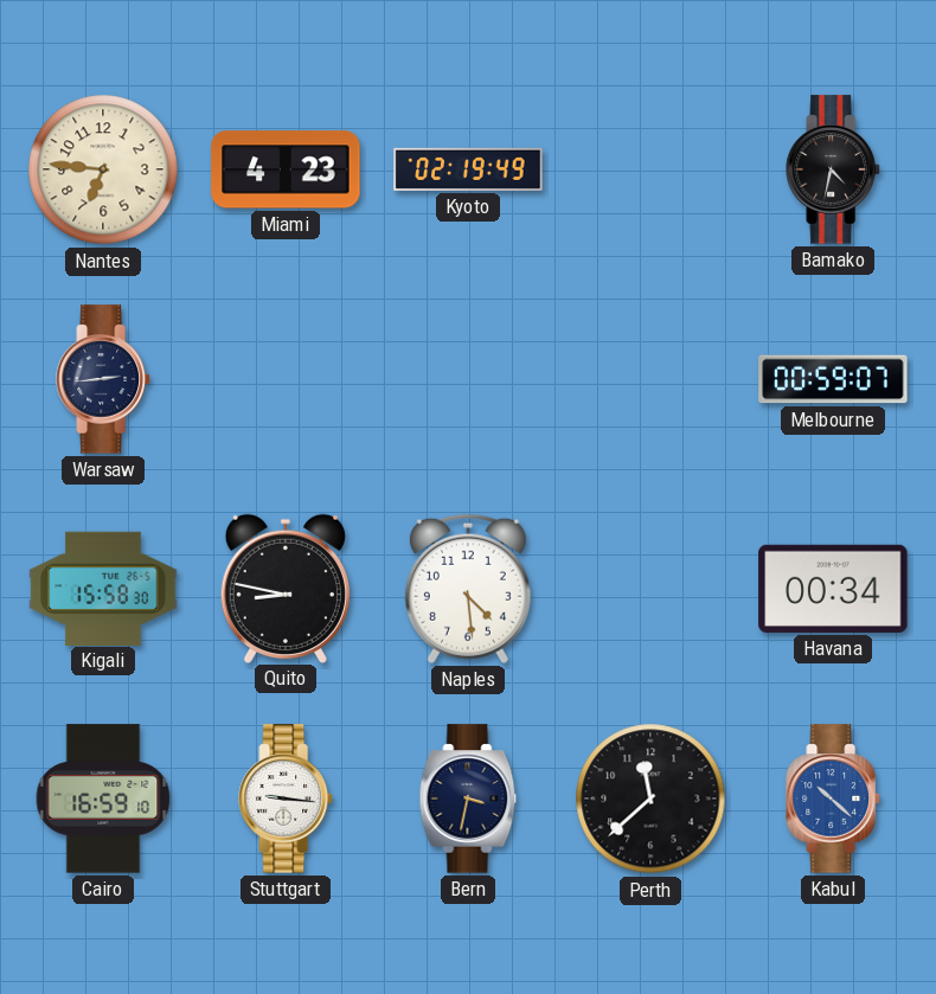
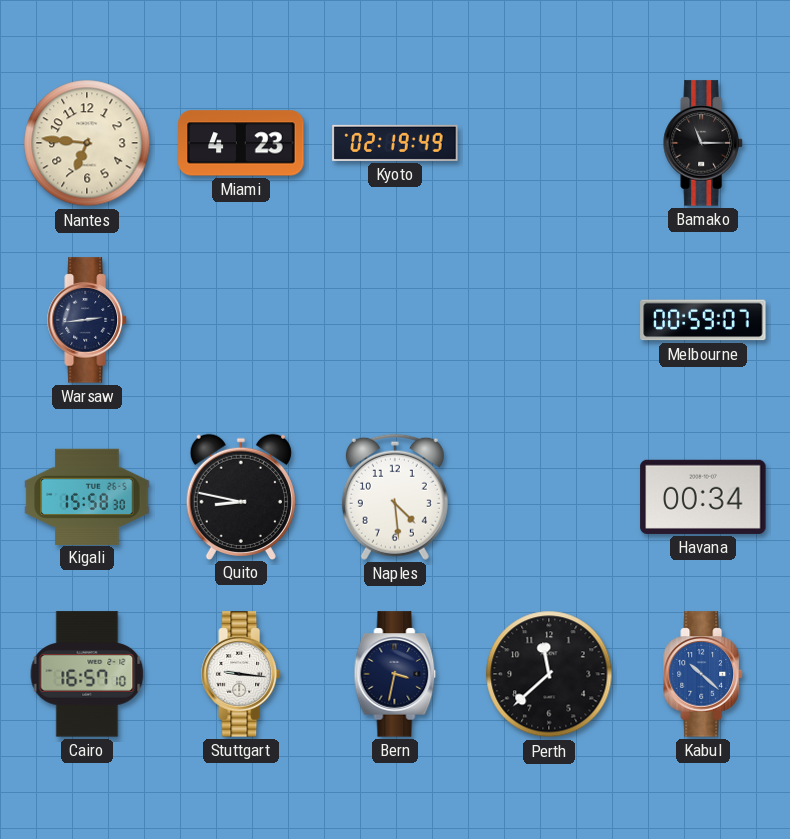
Bamako: 4:32 -> 11:15 (703, 143)
Cairo: 16:59 -> 16:57 (87, 674)
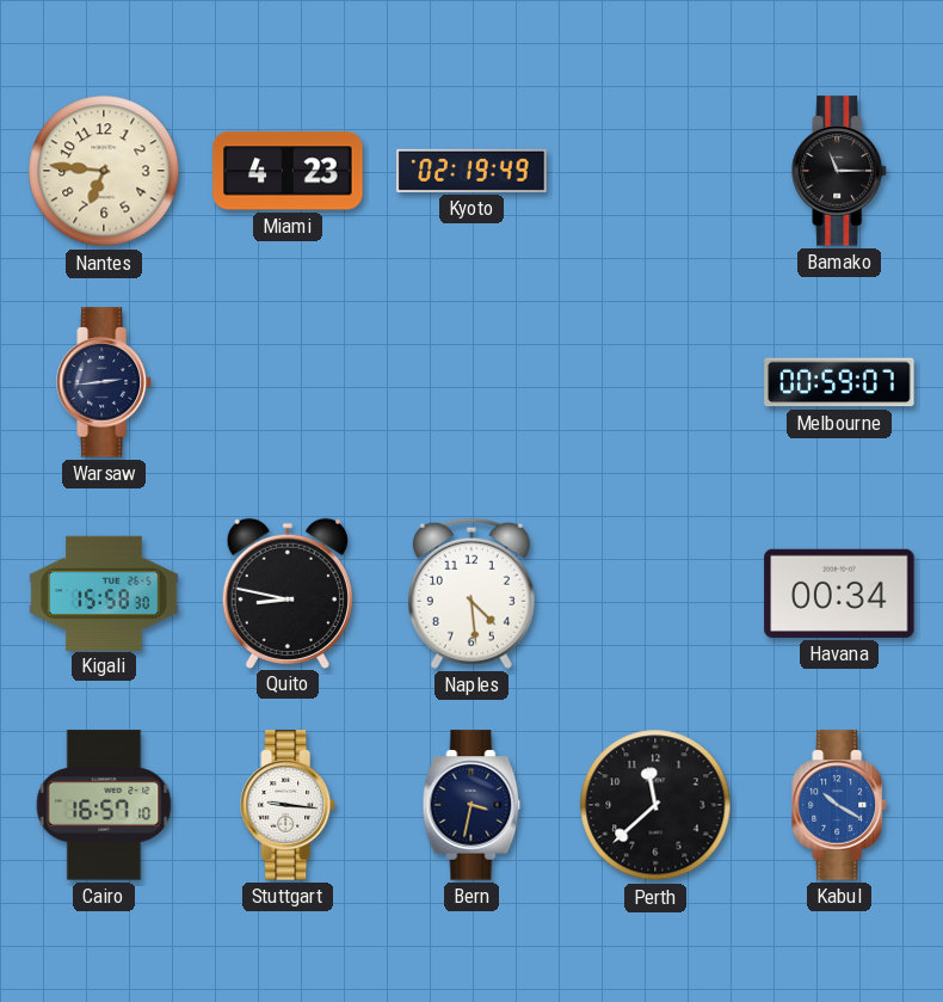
Kabul: 10:22 -> 10:20 (839, 805)
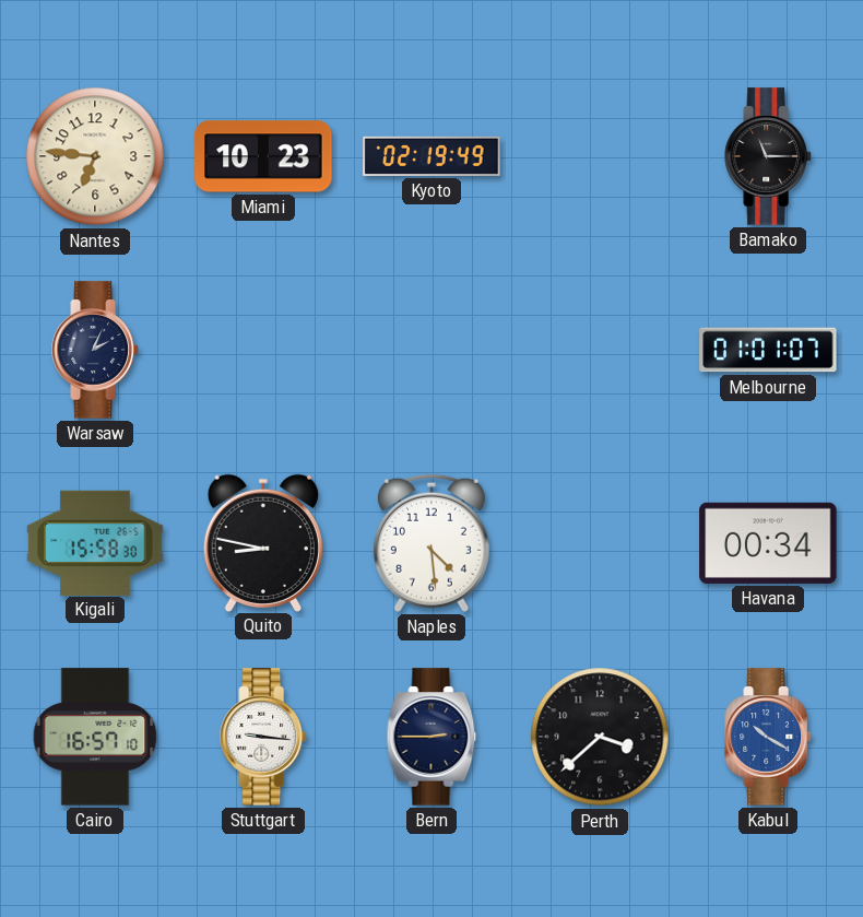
Miami: 4:23 -> 10:23 (263, 156)
Warsaw: 2:44 -> 2:04 (95, 350)
Melbourne: 00:59 -> 01:01 (768, 350)
Bern: 3:32 -> 2:45 (431, 737)
Perth: 11:38 -> 3:38 (600, 737)
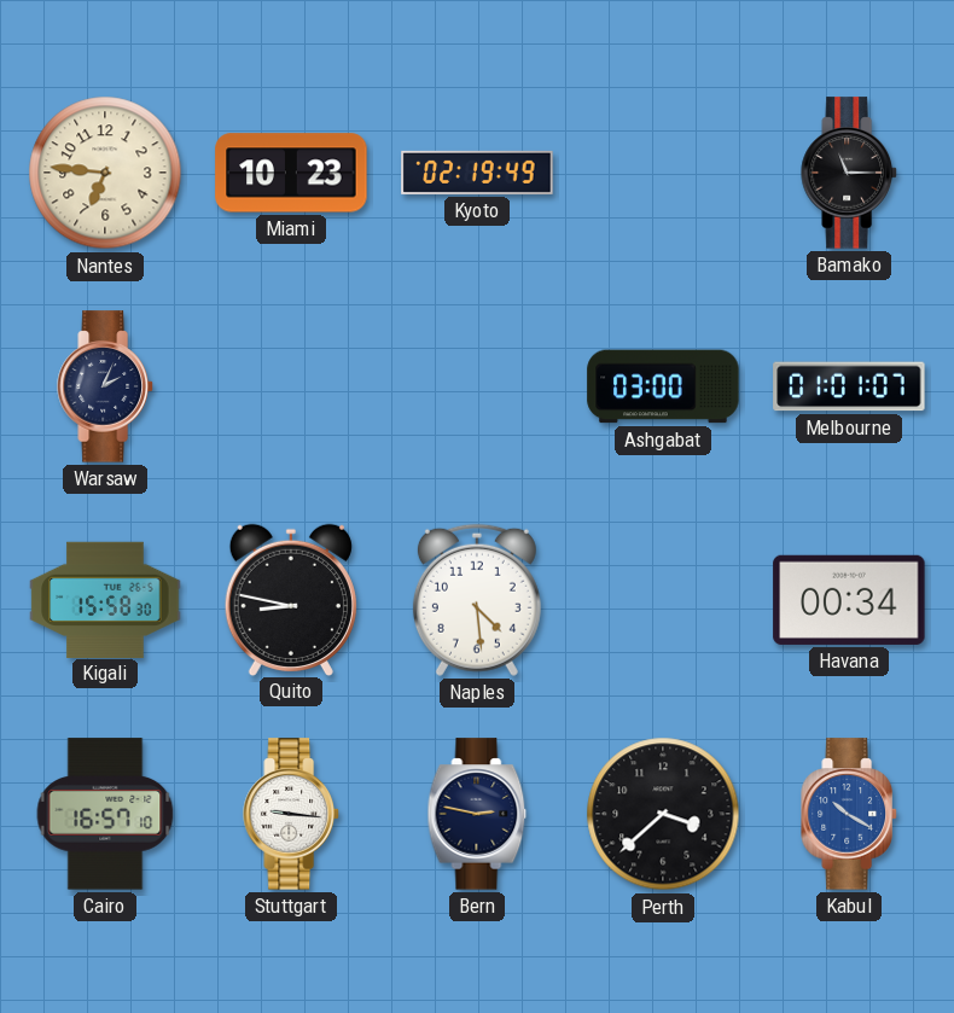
Ashgabat: none -> 03:00 (663, 386)
Bern: 2:45 -> 2:47 (477, 814)
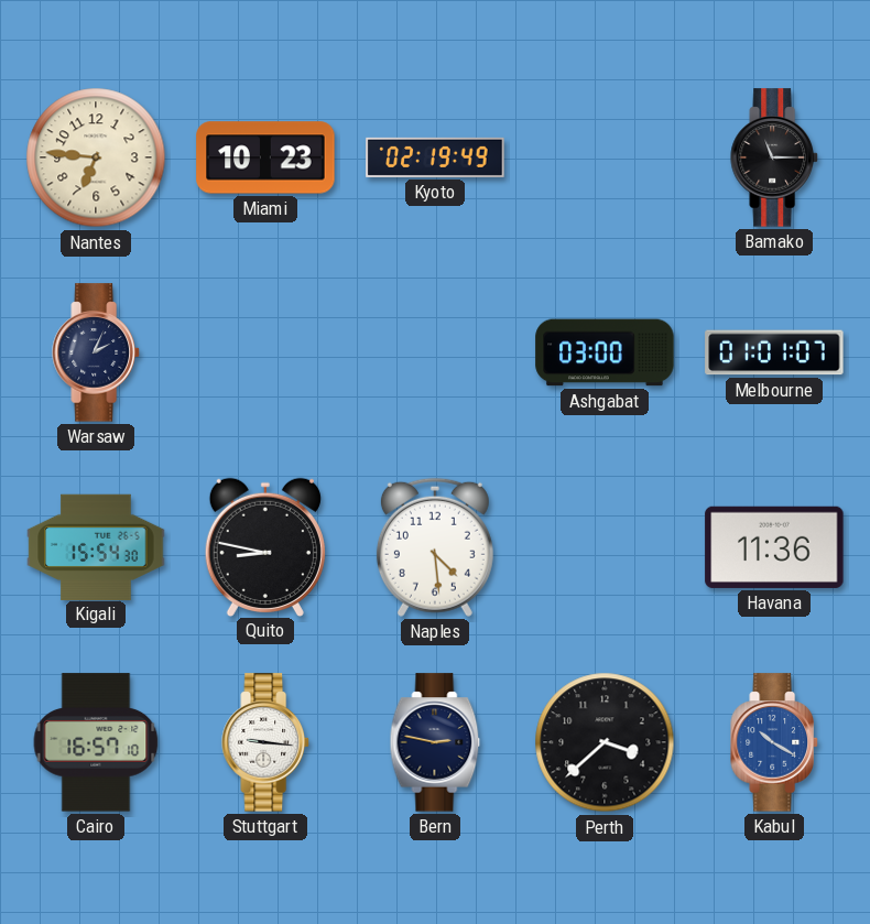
Kigali: 15:58 -> 15:54 (96, 546)
Havana: 00:34 -> 11:36 (774, 547)
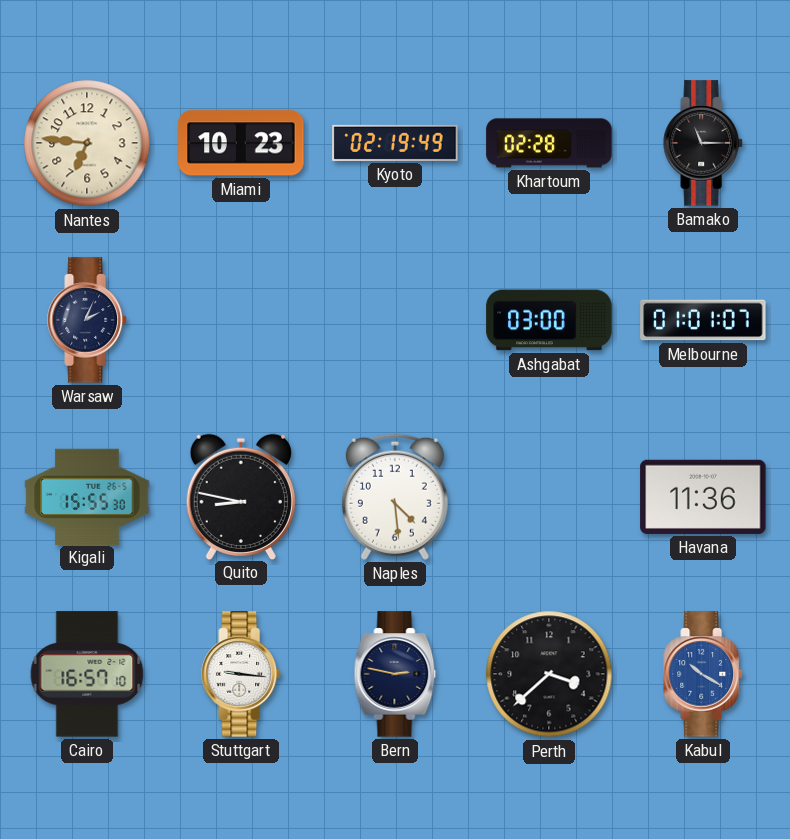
Khartoum: none -> 02:28 (549, 143)
Kigali: 15:54 -> 15:55 (87, 496)
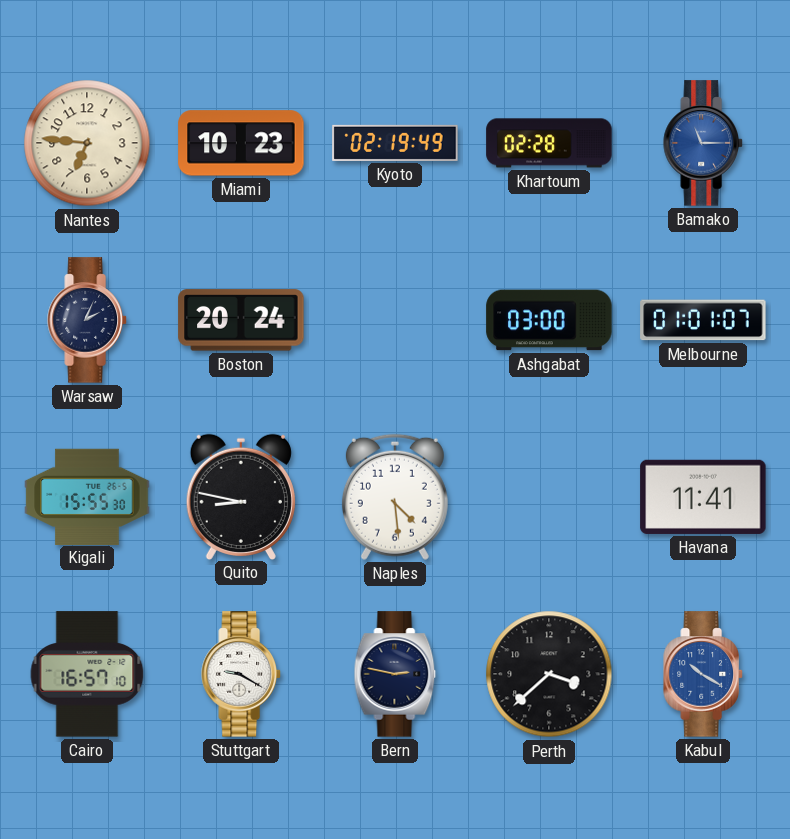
Bamako dial: black -> blue (703, 143)
Boston: none -> 20:24 (241, 320)
Havana: 11:36 -> 11:41 (703, 497)
Stuttgart: 9:16 -> 9:20 (241, 674)
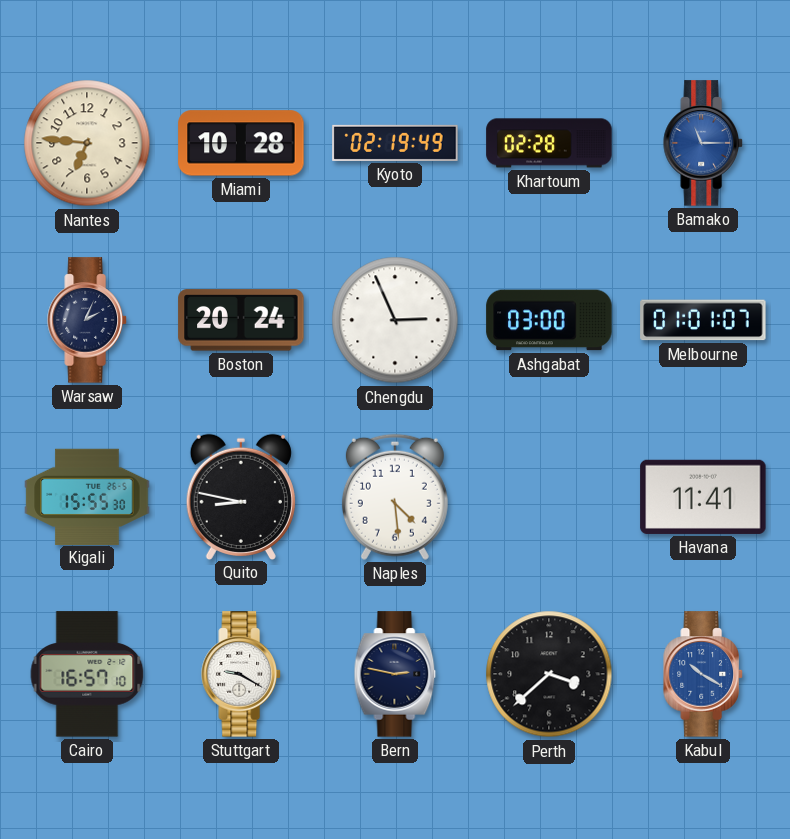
Miami: 10:23 -> 10:28 (241, 143)
Chengdu: none -> 2:56 (395, 320)
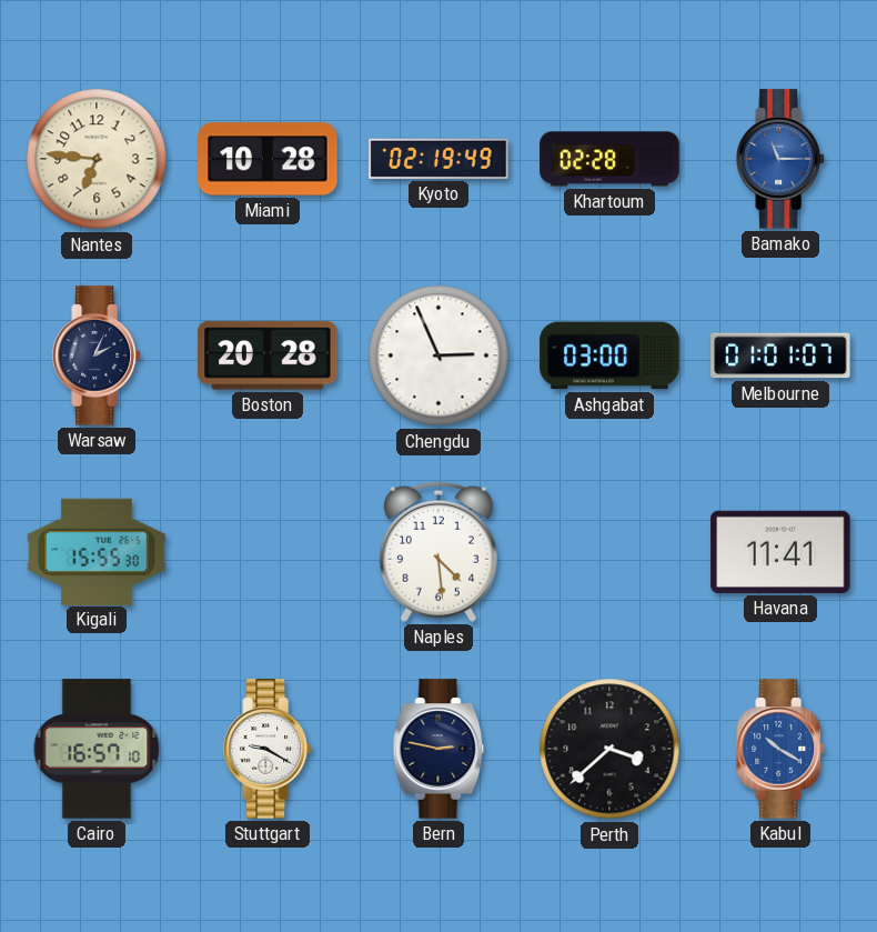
Boston: 20:24 -> 20:28 (268, 355)
Quito: 8:47 -> none (241, 496)
